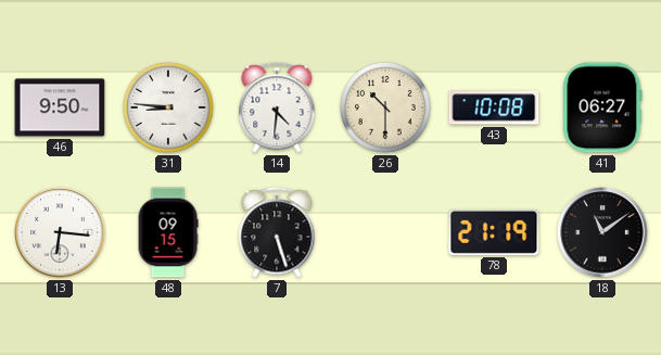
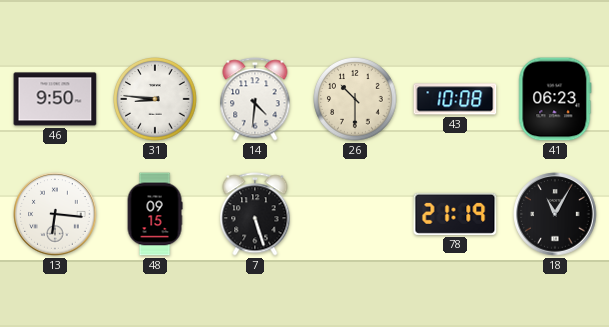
41: 06:27 -> 06:23 (555, 99)
18: 11:09 -> 11:05 (555, 214)
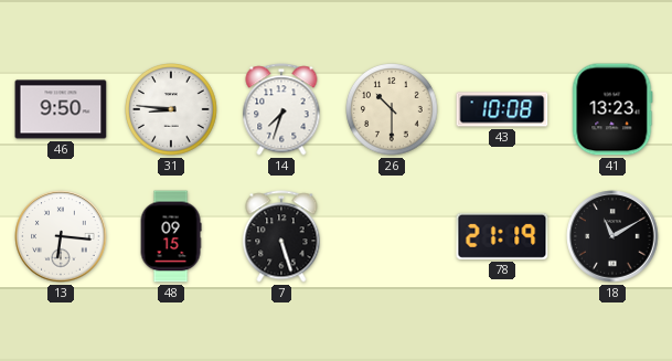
14: 4:31 -> 7:33 (281, 109)
41: 06:23 -> 13:23 (612, 109)
18: 11:05 -> 11:10 (612, 236)
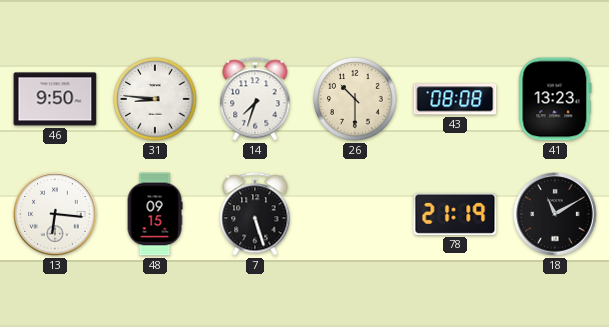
43: 10:08 -> 08:08 (455, 99)
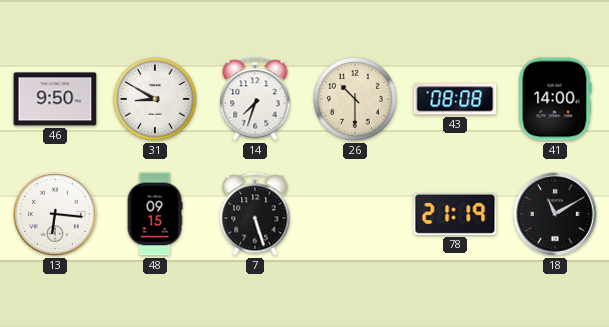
31: 8:46 -> 8:50 (156, 100)
41: 13:23 -> 14:00 (555, 99)
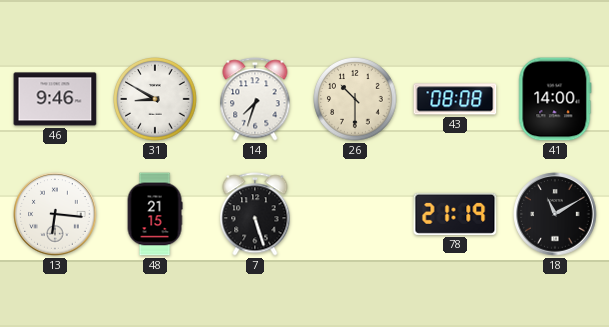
46: 9:50 -> 9:46 (55, 99)
48: 09:15 -> 21:15 (155, 214)
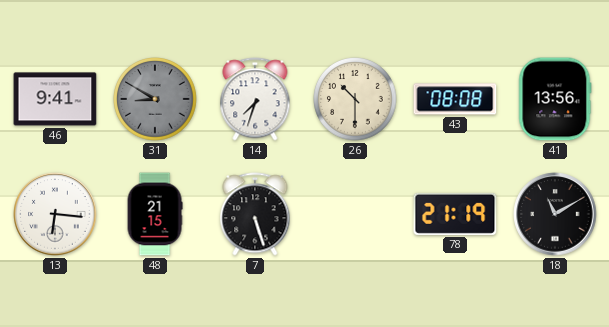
46: 9:46 -> 9:41 (55, 99)
31 dial: white -> grey (156, 100)
41: 14:00 -> 13:56 (555, 99)
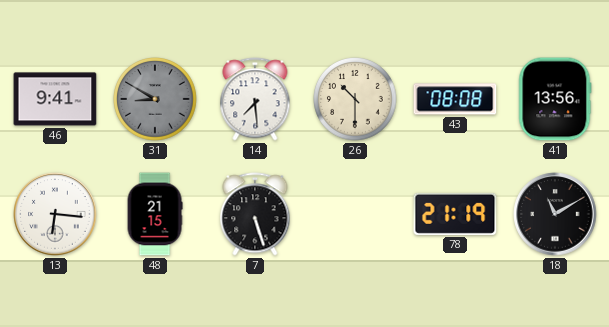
14: 7:33 -> 7:29 (255, 99)
